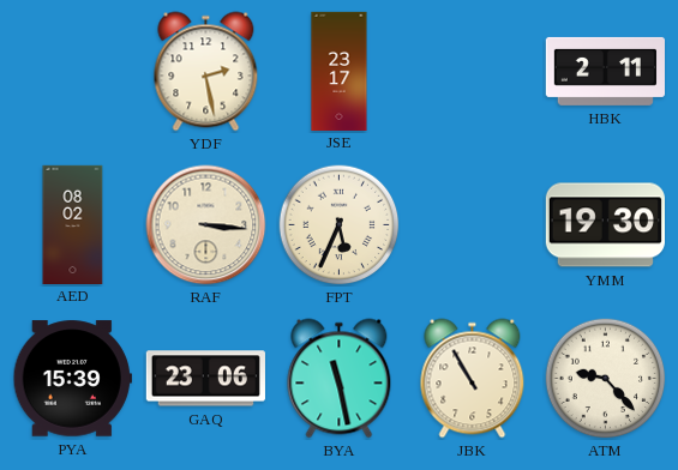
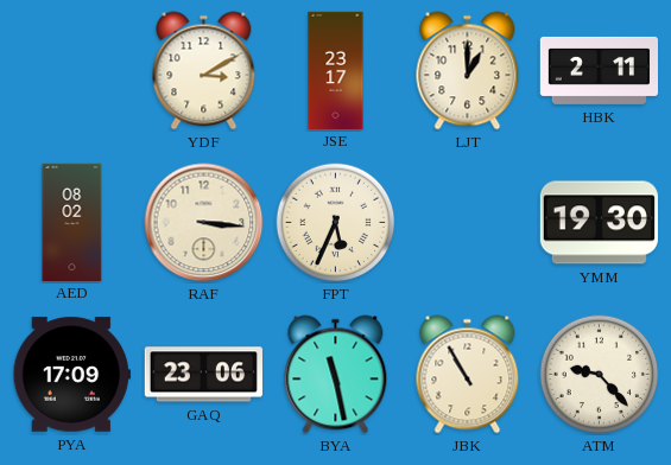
YDF: 2:28 -> 3:10 (204, 71)
LJT: none -> 1:00 (468, 71)
PYA: 15:39 -> 17:09 (71, 375)
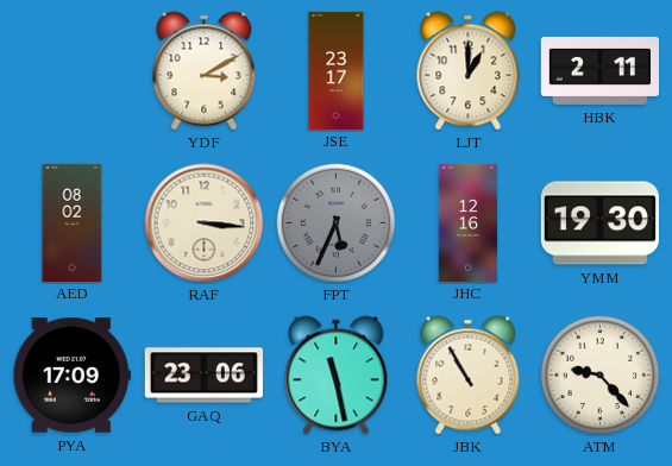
FPT dial: cream -> grey (337, 223)
JHC: none -> 12:16 (469, 222)
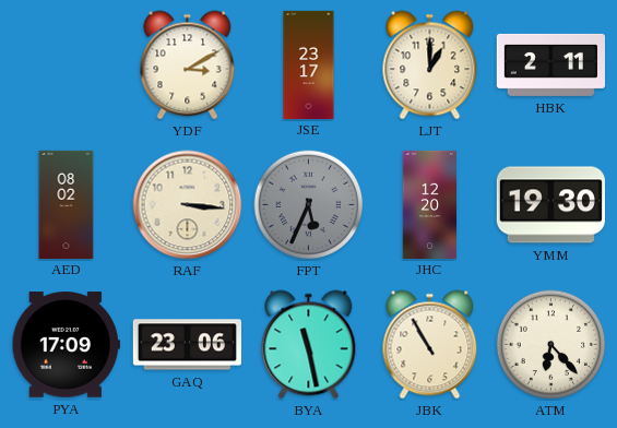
JHC: 12:16 -> 12:20 (430, 204)
ATM: 9:23 -> 6:23 (551, 345)
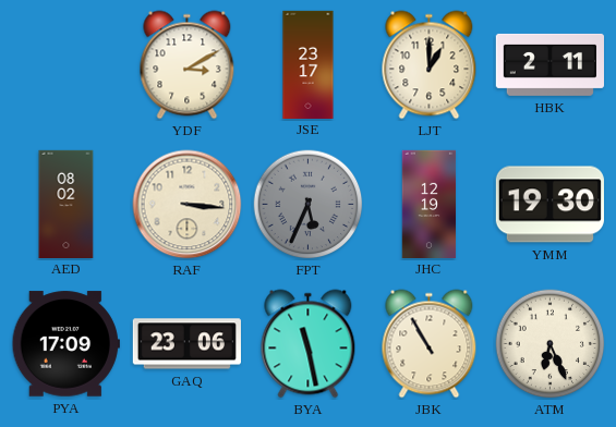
JHC: 12:20 -> 12:19 (430, 204)
ATM: 6:23 -> 6:26 (551, 344)
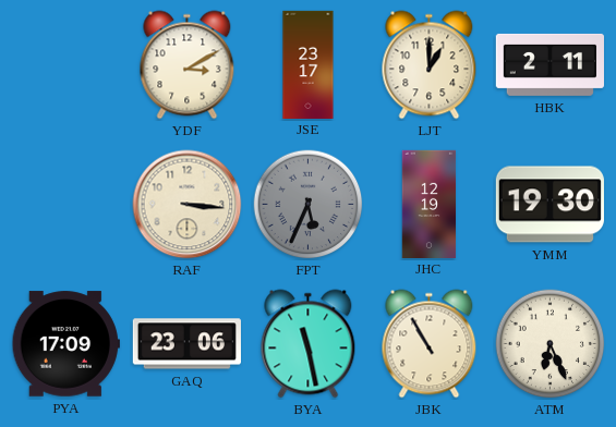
AED: 08:02 -> none (67, 204)
